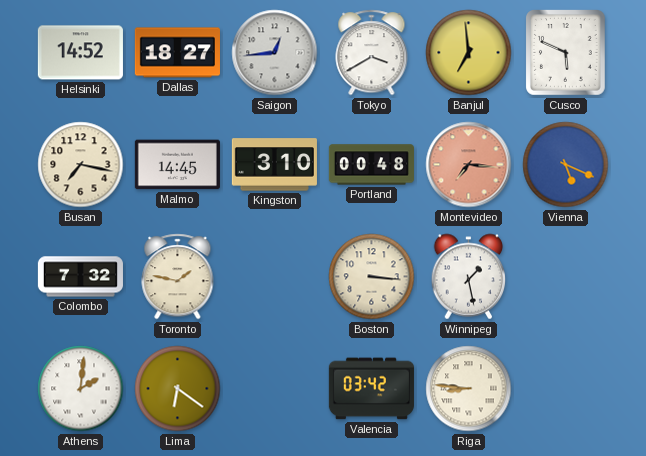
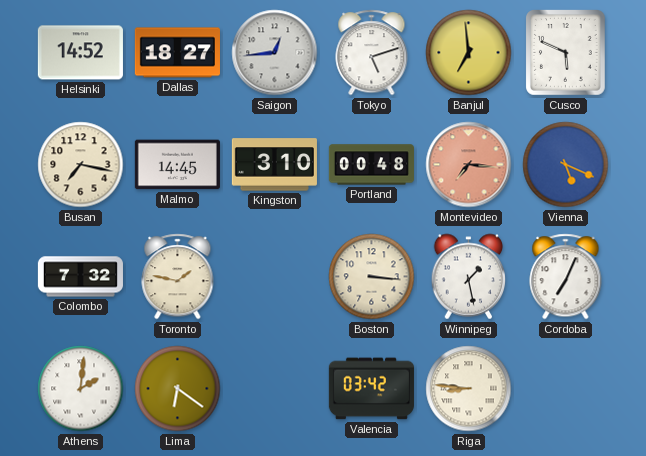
Tokyo: 3:40 -> 5:12 (372, 53)
Cordoba: none -> 7:04 (566, 277)
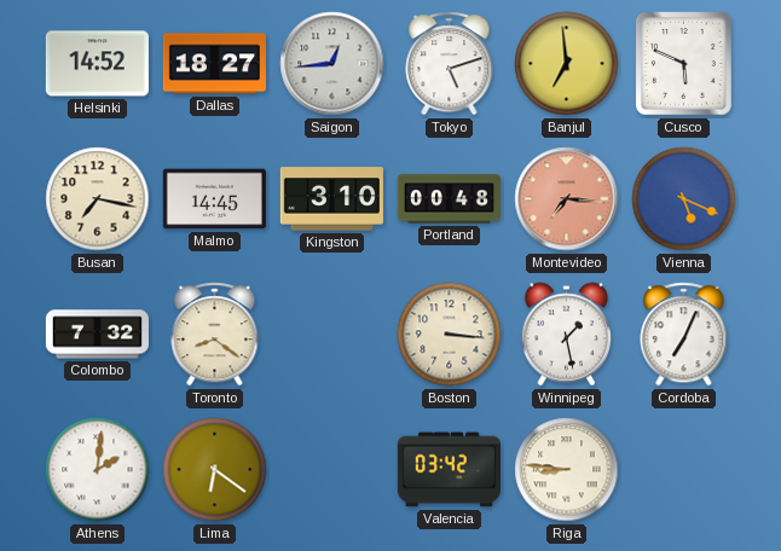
Toronto: 1:47 -> 8:21 (215, 335)
